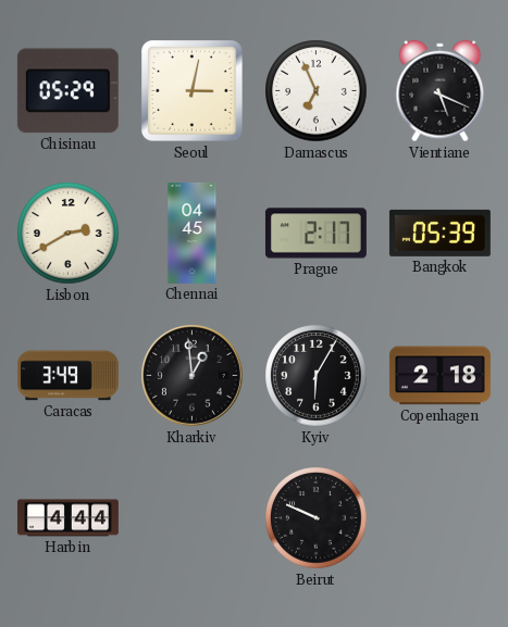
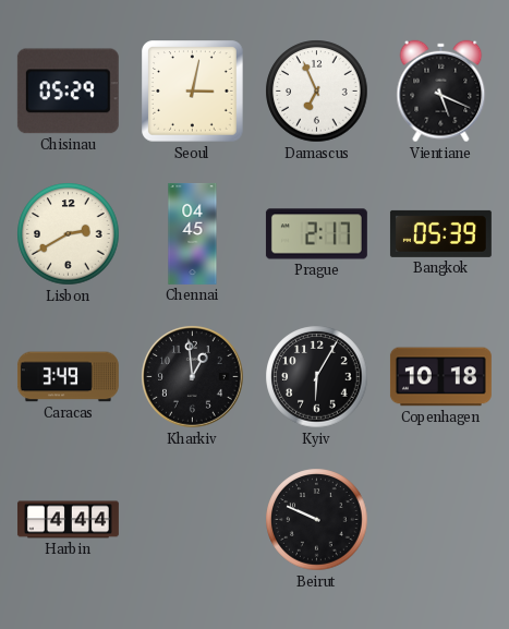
Copenhagen: 2:18 -> 10:18 (440, 377)
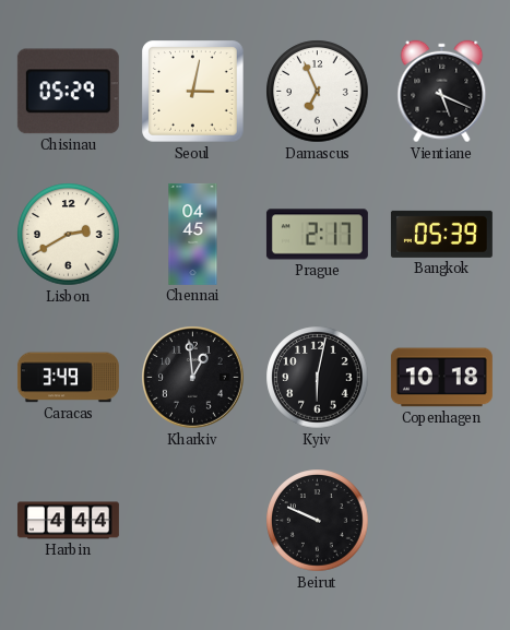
Kyiv: 6:05 -> 6:02 (318, 378)
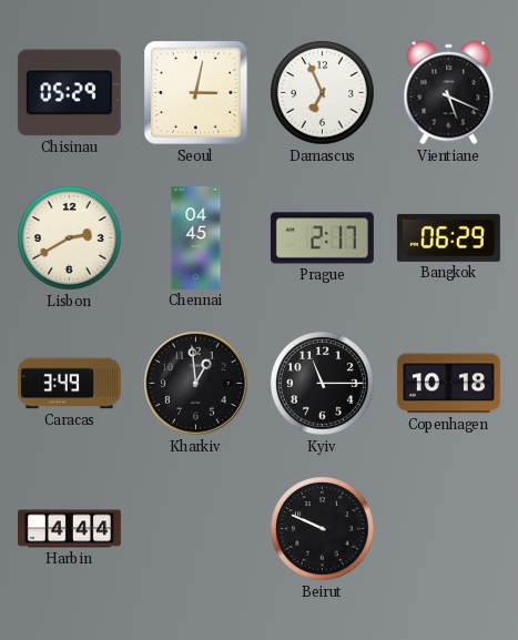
Bangkok: 05:39 -> 06:29 (448, 237)
Kyiv: 6:02 -> 11:15 (323, 384)
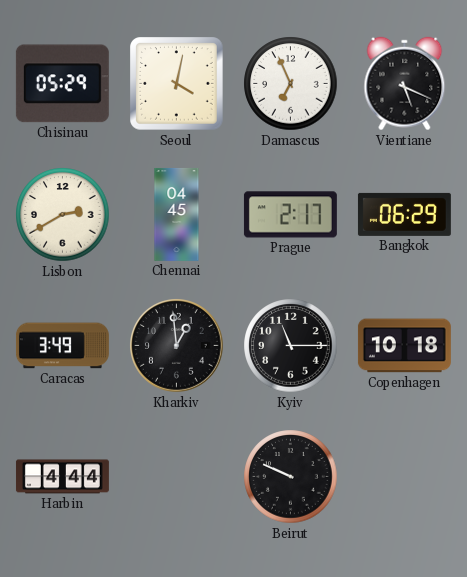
Seoul: 3:02 -> 4:02 (177, 84)
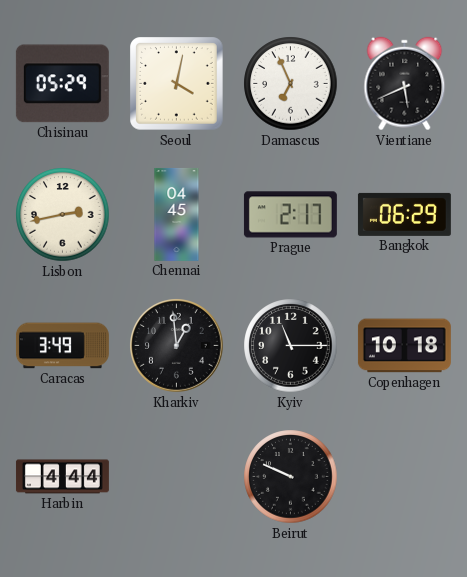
Vientiane: 5:19 -> 5:41 (405, 84)
Lisbon: 2:40 -> 2:43 (63, 215)
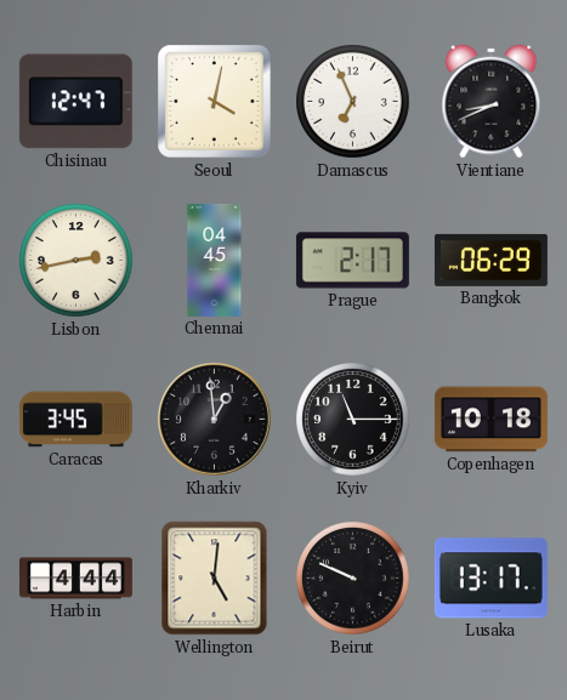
Chisinau: 05:29 -> 12:47 (75, 102)
Vientiane: 5:41 -> 8:41 (492, 102)
Caracas: 3:49 -> 3:45 (75, 420)
Wellington: none -> 5:01 (215, 579)
Lusaka: none -> 13:17 (491, 579)
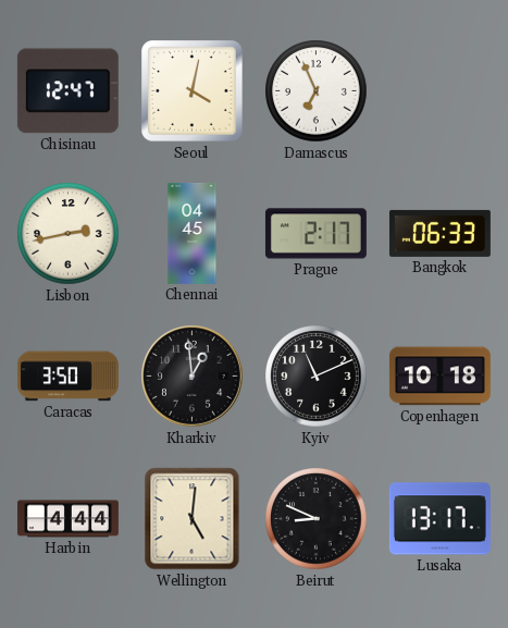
Vientiane: 8:41 -> none (492, 102)
Bangkok: 06:29 -> 06:33 (439, 233)
Caracas: 3:45 -> 3:50 (67, 377)
Kyiv: 11:15 -> 11:11 (317, 377)
Beirut: 9:49 -> 8:49 (317, 519)
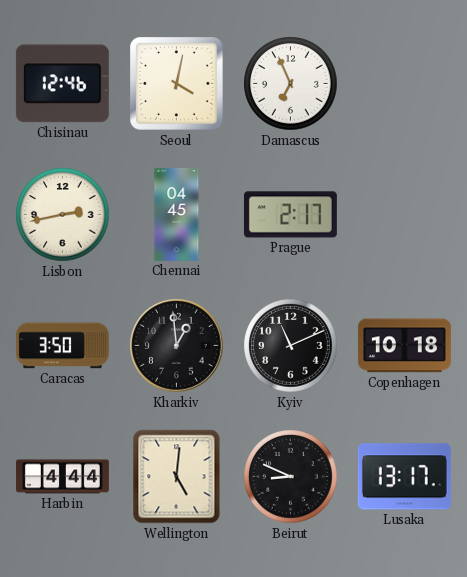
Chisinau: 12:47 -> 12:46 (62, 84)
Bangkok: 06:33 -> none (439, 233)
